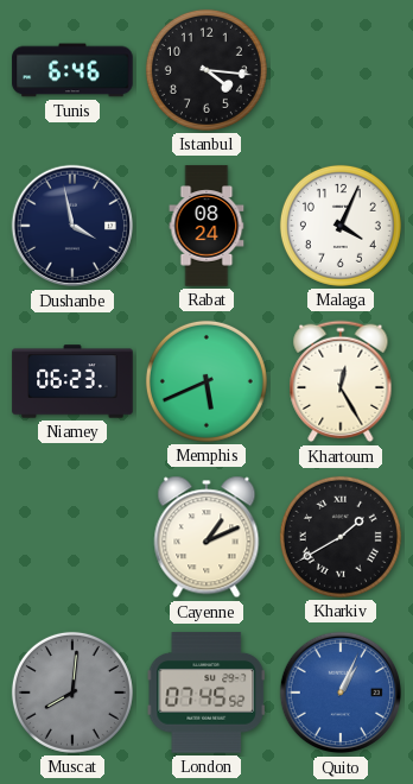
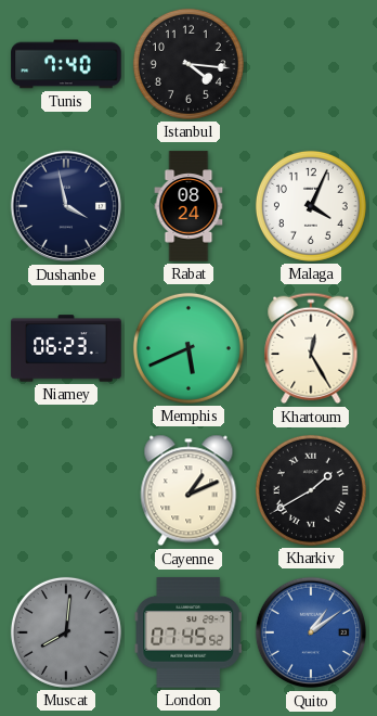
Tunis: 6:46 -> 7:40 (66, 64)
Quito: 1:04 -> 1:09 (311, 632)
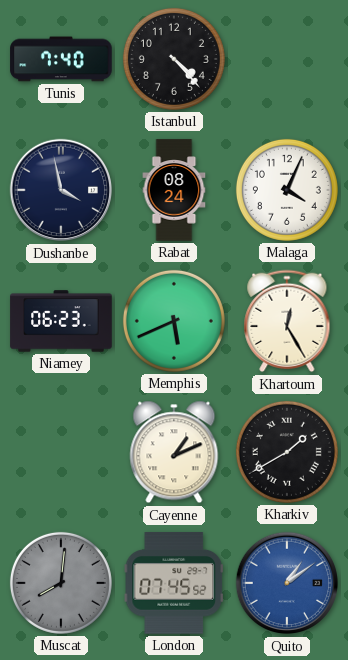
Istanbul: 4:16 -> 4:23 (174, 59)
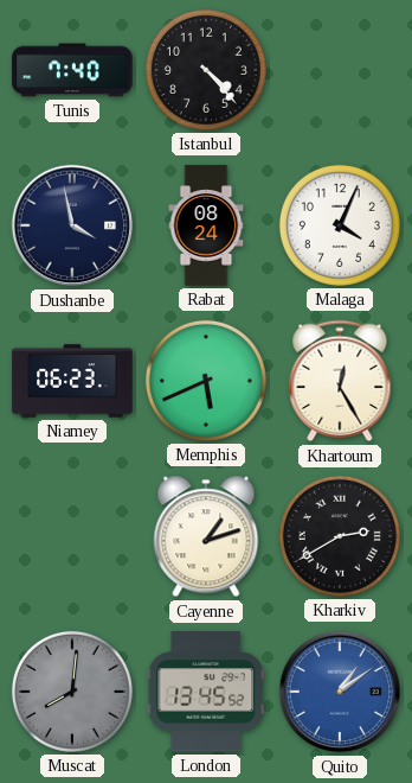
Cayenne: 1:11 -> 1:12 (206, 536)
Kharkiv: 1:40 -> 2:40 (340, 536)
London: 07:45 -> 13:45 (205, 692)
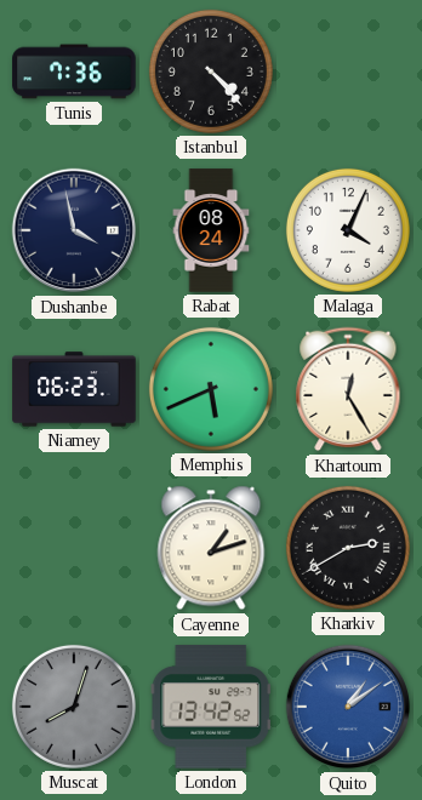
Tunis: 7:40 -> 7:36 (74, 72)
Muscat: 8:01 -> 8:03 (74, 707)
London: 13:45 -> 13:42 (210, 707)
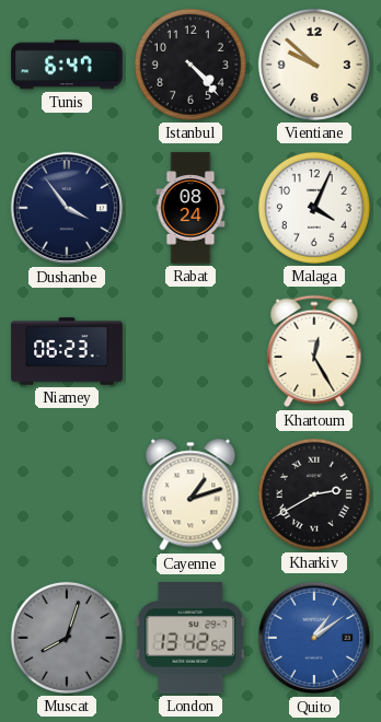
Tunis: 7:36 -> 6:47 (67, 65)
Vientiane: none -> 9:52 (314, 65)
Dushanbe: 3:58 -> 3:54 (67, 208)
Memphis: 5:41 -> none (211, 389)
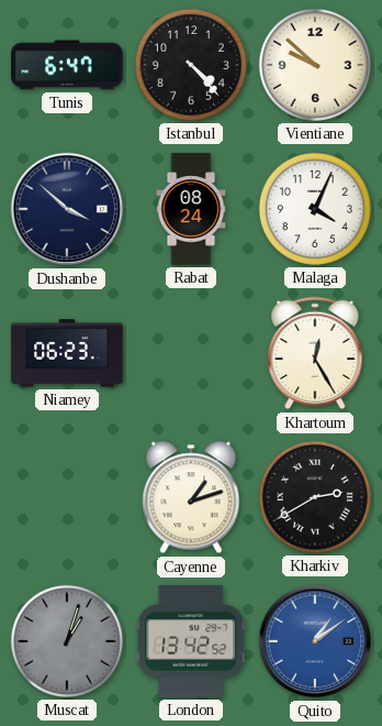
Dushanbe: 3:54 -> 3:52 (67, 209)
Muscat: 8:03 -> 1:03 (67, 641)
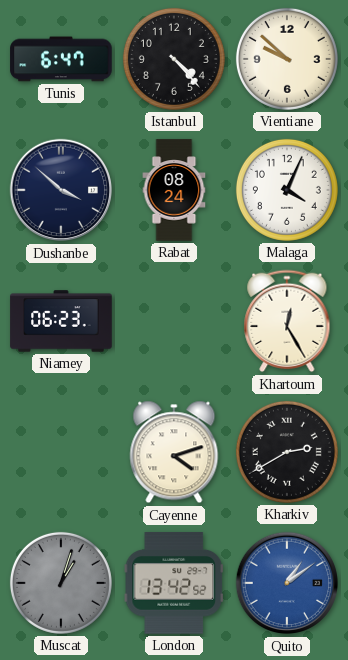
Cayenne: 1:12 -> 4:12 (174, 452)
